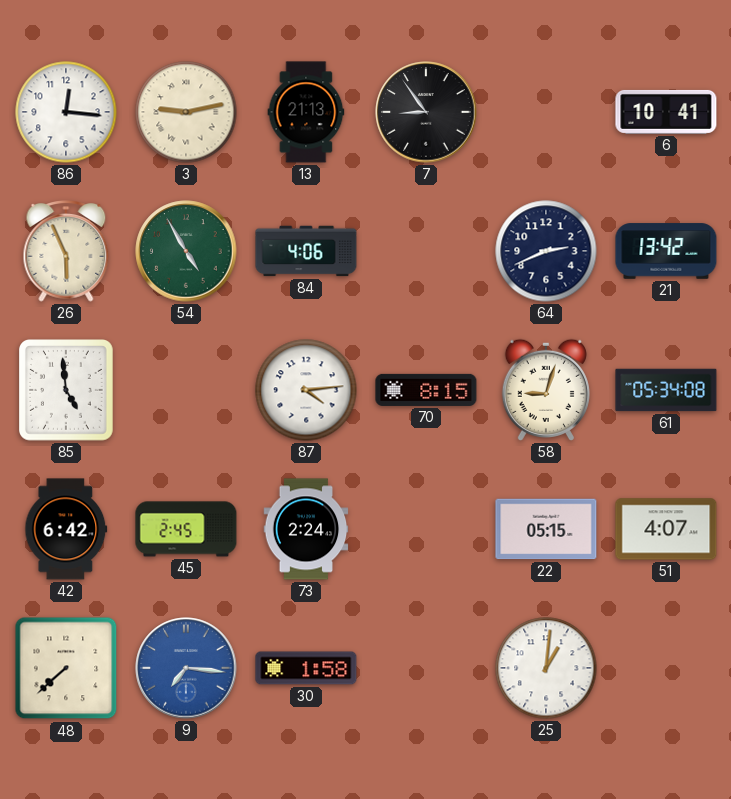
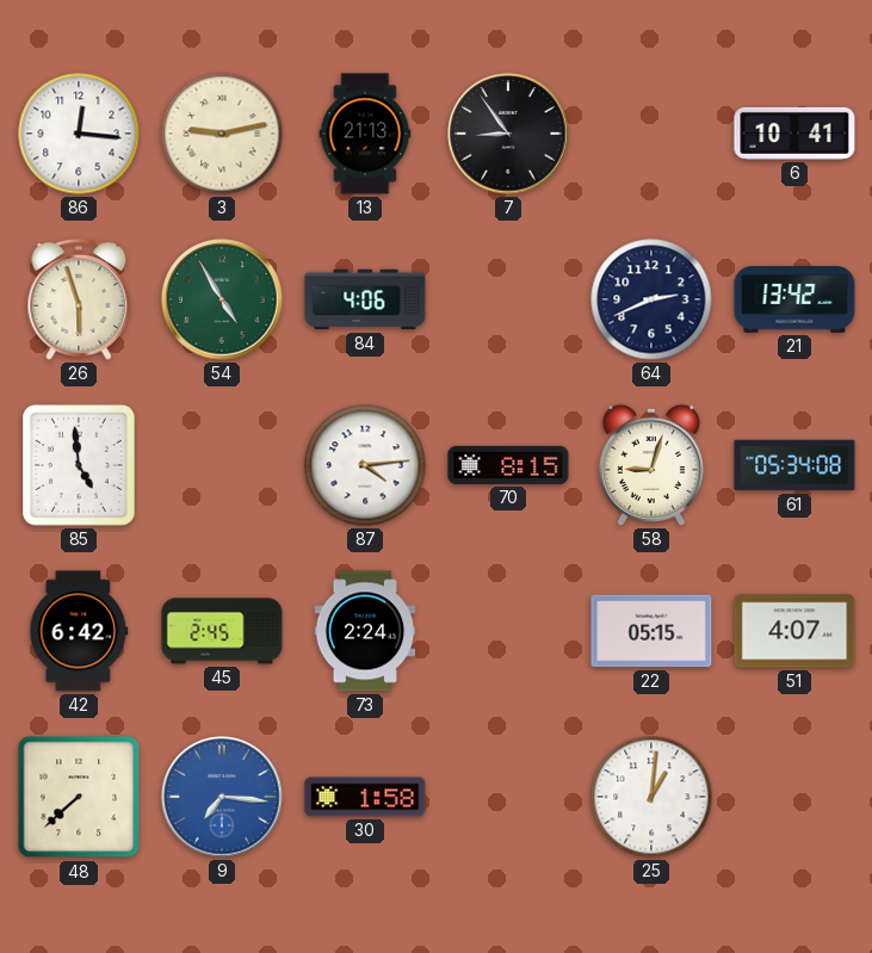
26: 5:56 -> 5:57 (79, 301)
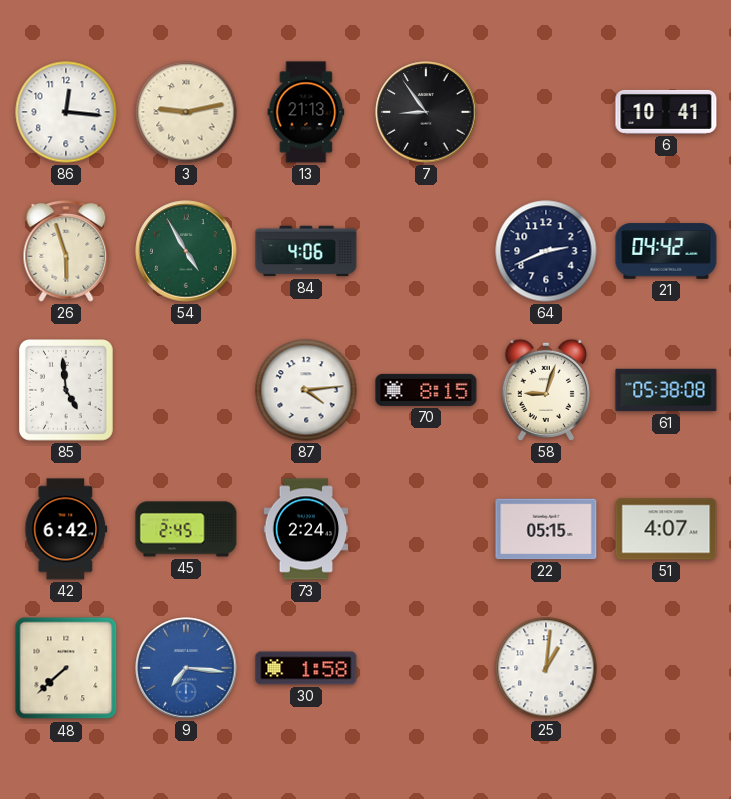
21: 13:42 -> 04:42 (666, 251)
61: 05:34 -> 05:38 (666, 390)
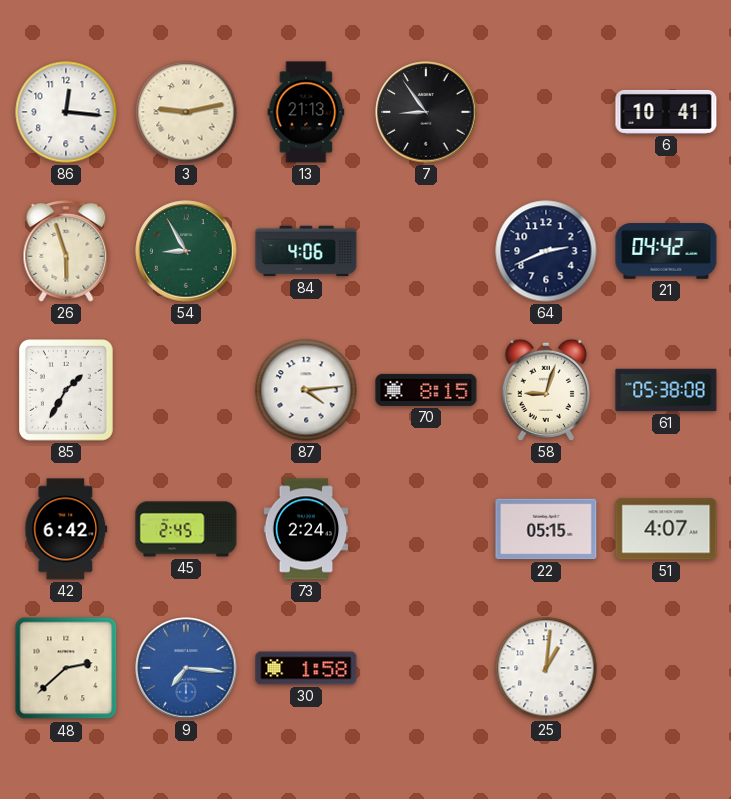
54: 4:55 -> 8:55 (186, 251)
85: 4:59 -> 1:35 (67, 391)
48: 7:38 -> 2:38 (66, 668)
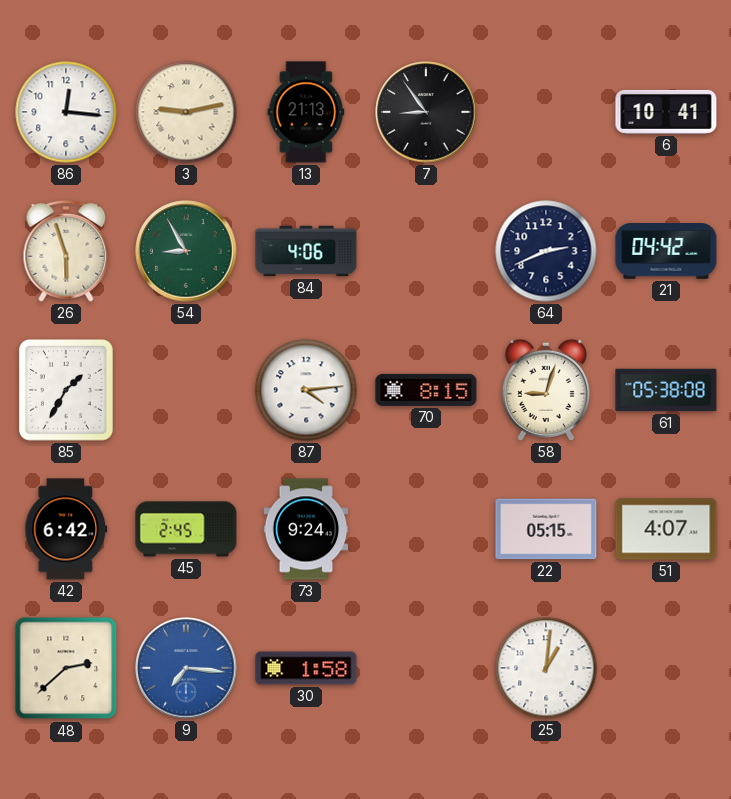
73: 2:24 -> 9:24 (306, 529)
